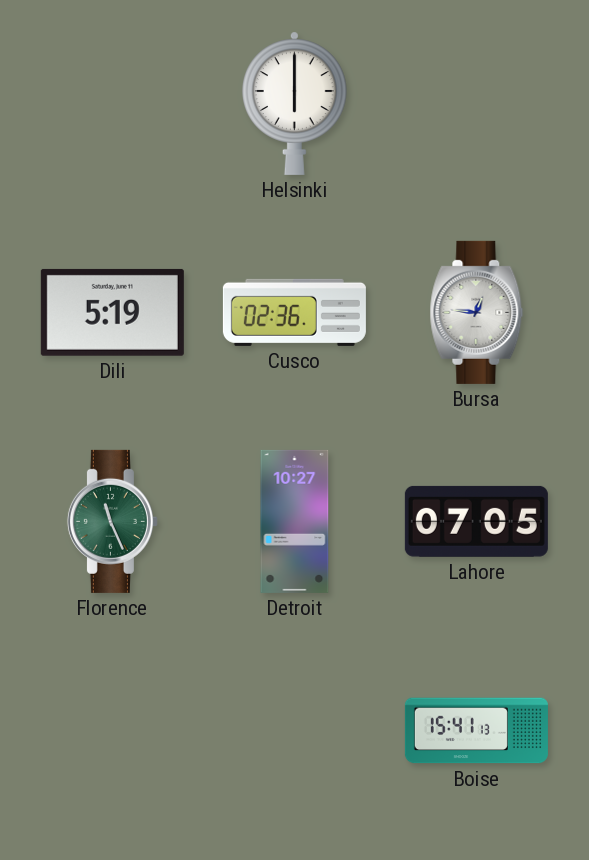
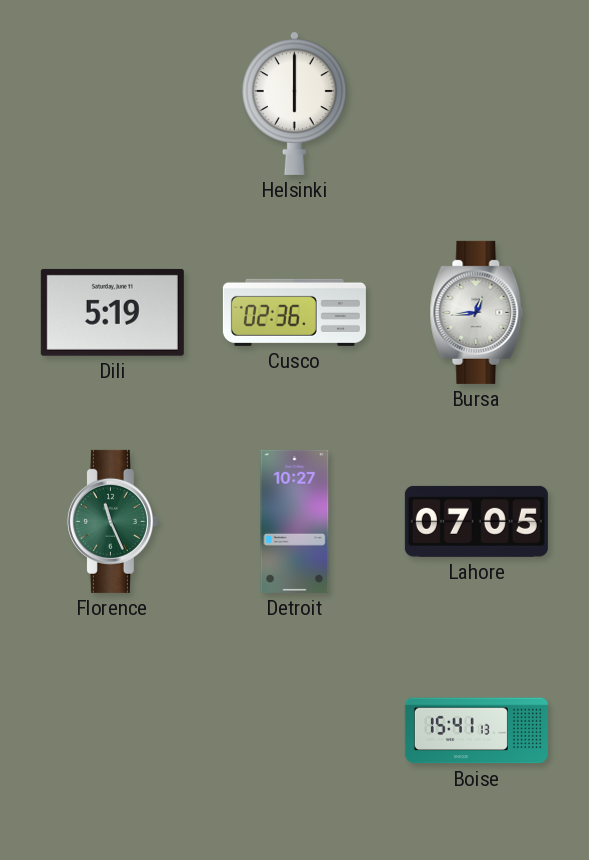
Bursa: 12:46 -> 12:44 (477, 312)
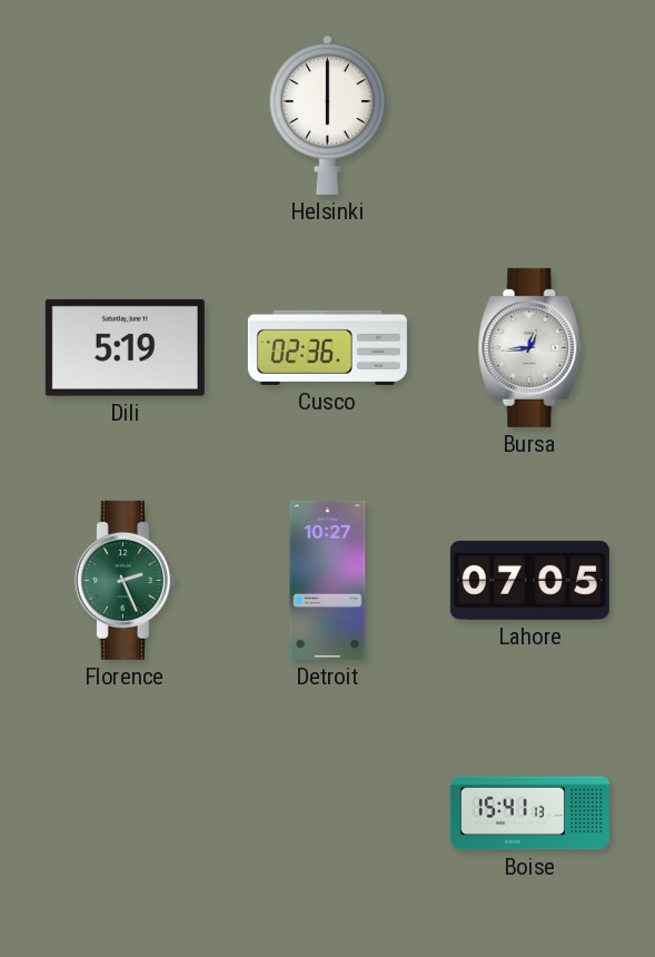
Florence: 11:26 -> 2:26 (125, 580)
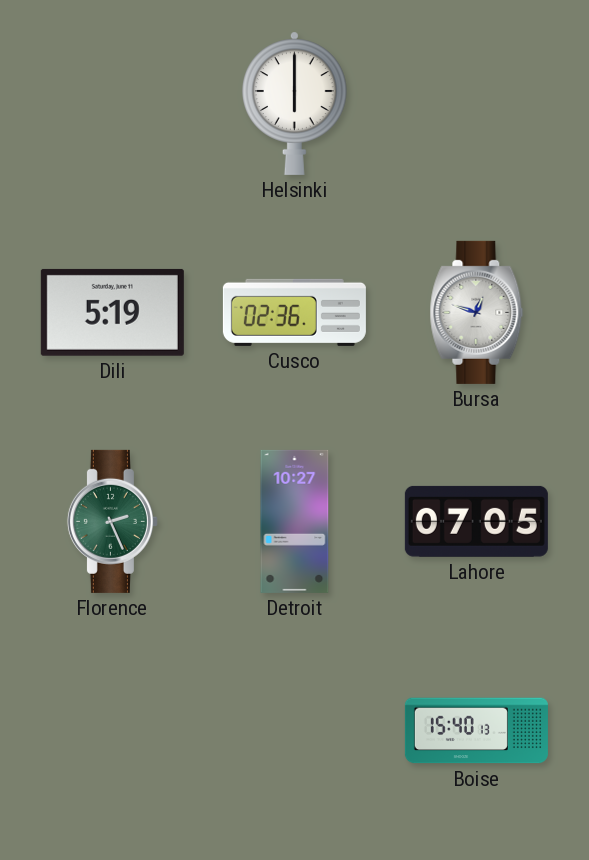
Bursa: 12:44 -> 12:48 (477, 312)
Boise: 15:41 -> 15:40 (476, 731)
